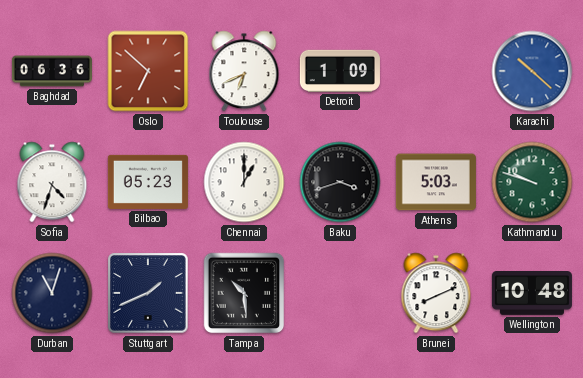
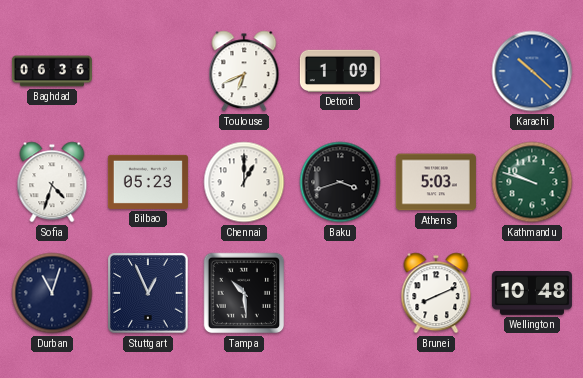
Oslo: 6:52 -> none (148, 71)
Stuttgart: 1:41 -> 12:56 (148, 293)
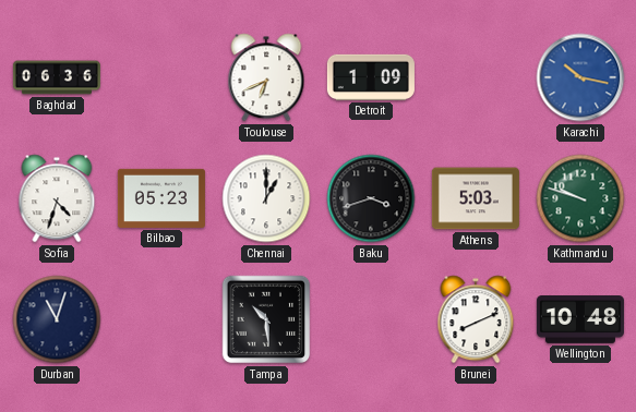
Karachi: 10:22 -> 10:17 (580, 77)
Stuttgart: 12:56 -> none (148, 293)
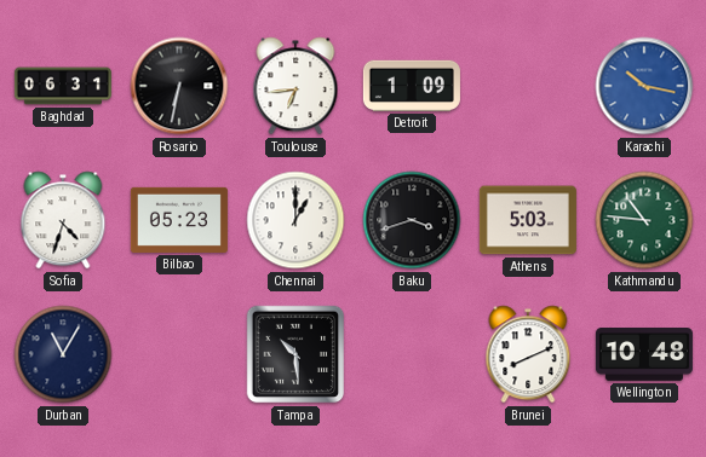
Baghdad: 06:36 -> 06:31 (63, 86)
Rosario: none -> 6:32 (179, 86)
Toulouse: 6:41 -> 6:44 (295, 86)
Kathmandu: 9:48 -> 10:46 (644, 220)
Durban: 11:03 -> 11:05 (63, 354)
